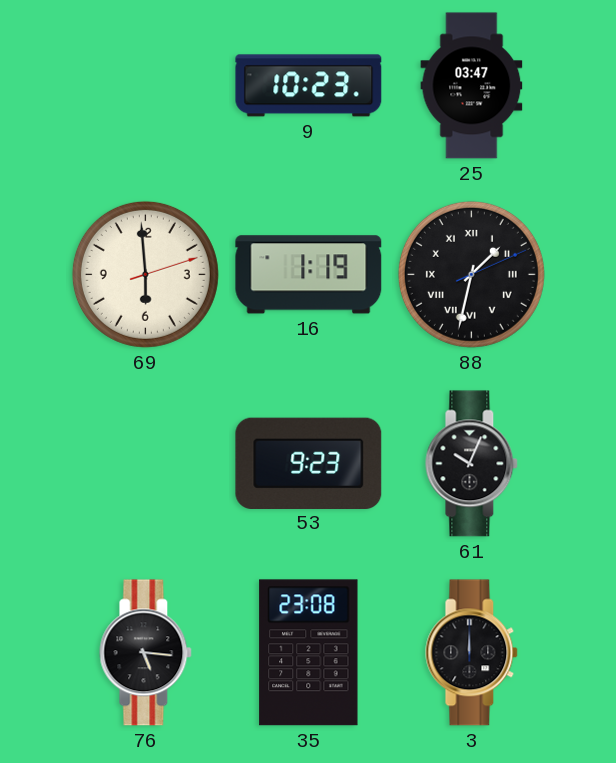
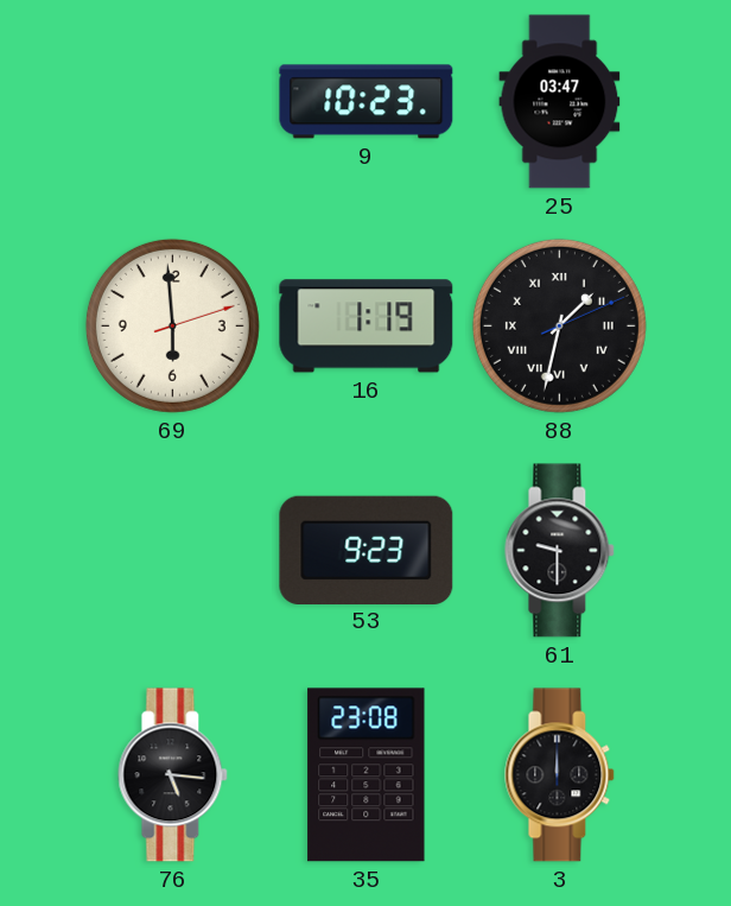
61: 10:04 -> 9:30 (560, 551)
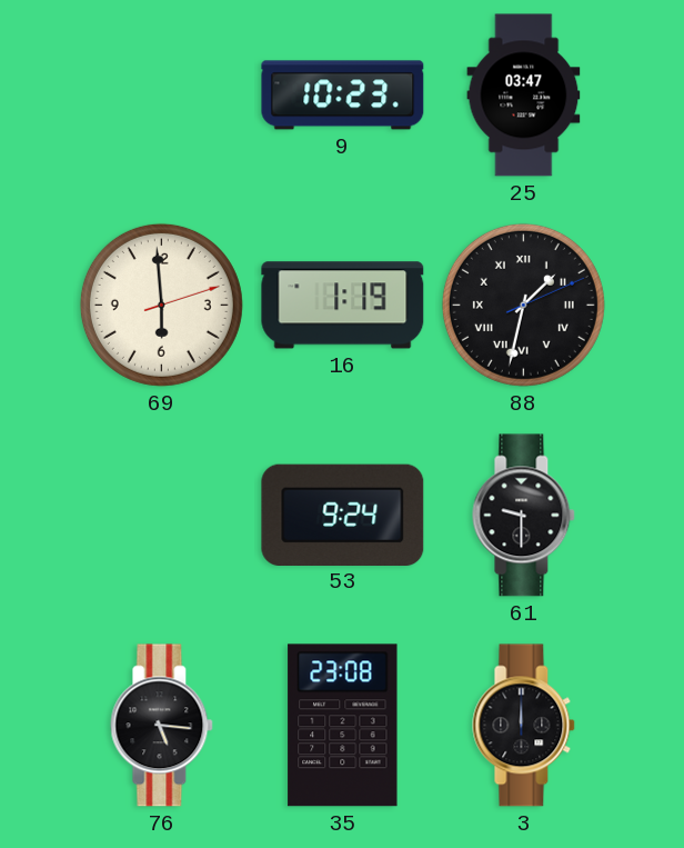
53: 9:23 -> 9:24 (343, 515)
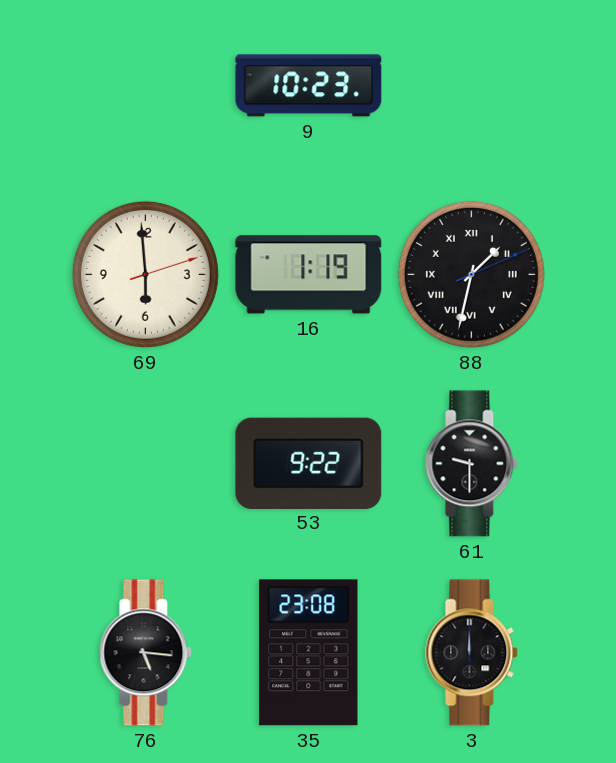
25: 03:47 -> none (524, 96)
53: 9:24 -> 9:22 (309, 463)
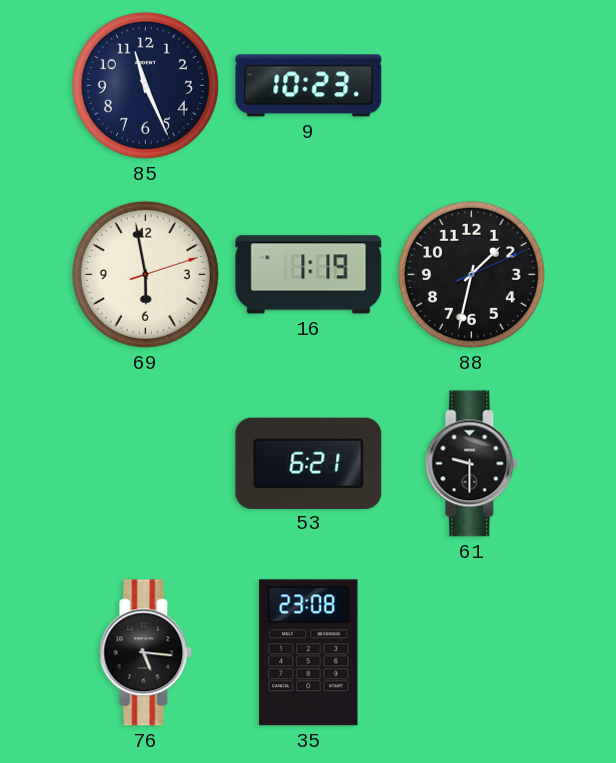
85: none -> 11:26 (145, 85)
69: 5:59 -> 5:58 (145, 274)
88 numerals: Roman -> Arabic (471, 274)
53: 9:22 -> 6:21 (309, 463)
3: 12:00 -> none (472, 653)
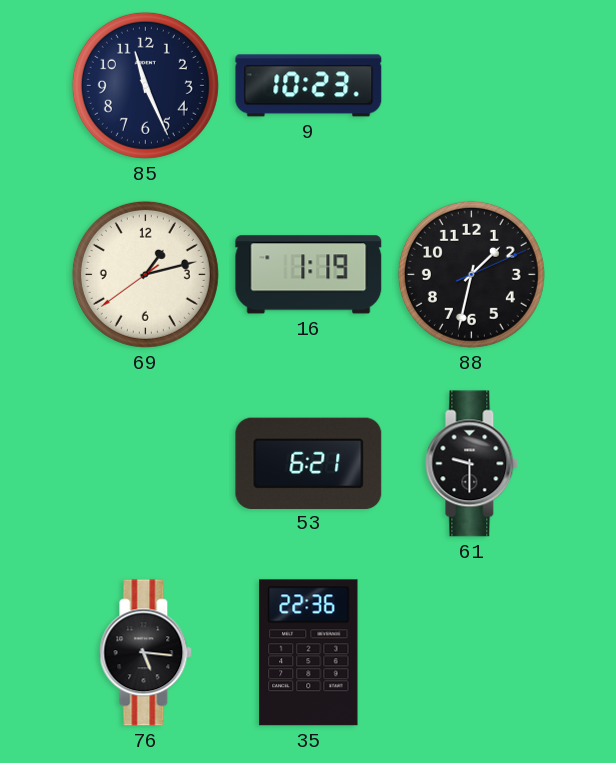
69: 5:58 -> 1:12 (145, 274)
35: 23:08 -> 22:36 (309, 653)
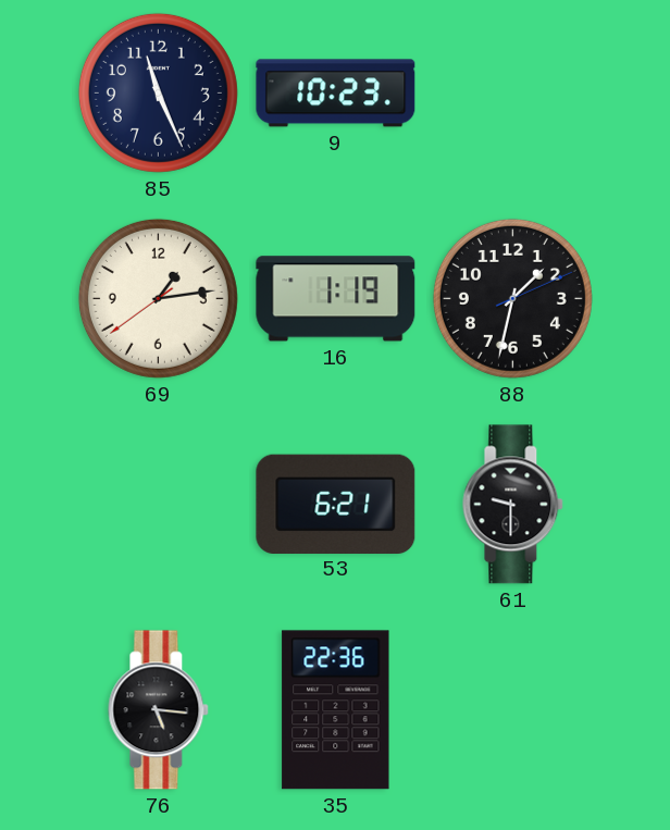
69: 1:12 -> 1:13 (158, 298)
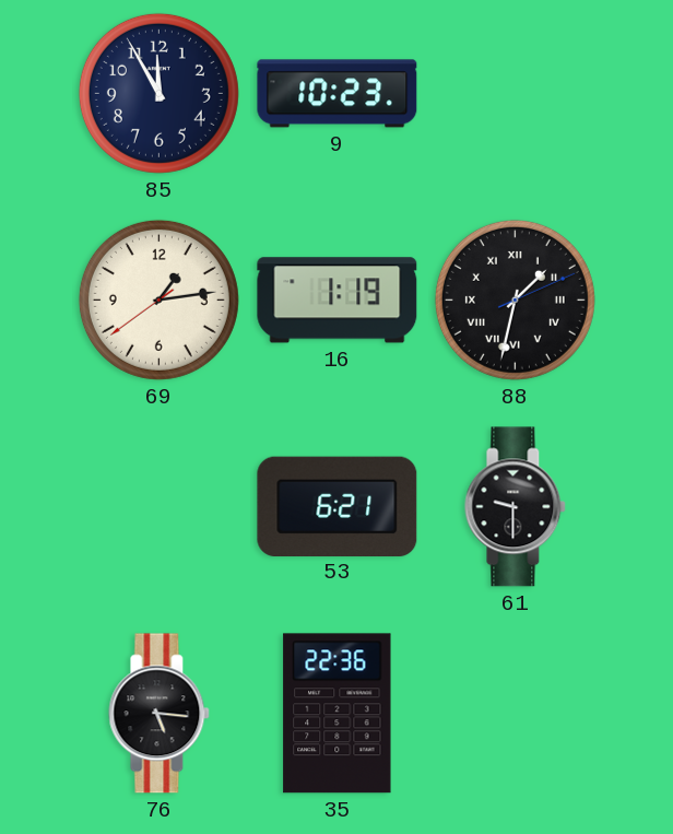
85: 11:26 -> 11:55 (158, 93)
88 numerals: Arabic -> Roman (515, 299)
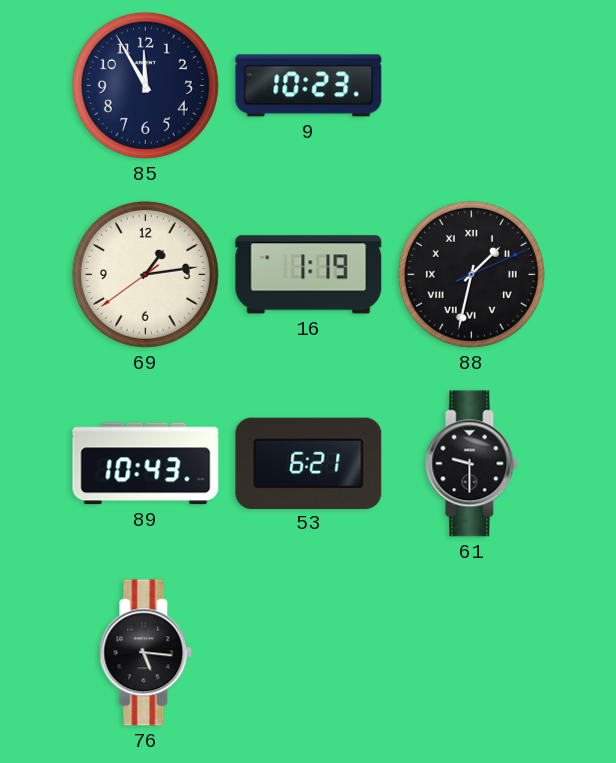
89: none -> 10:43 (146, 464)
35: 22:36 -> none (338, 714)
